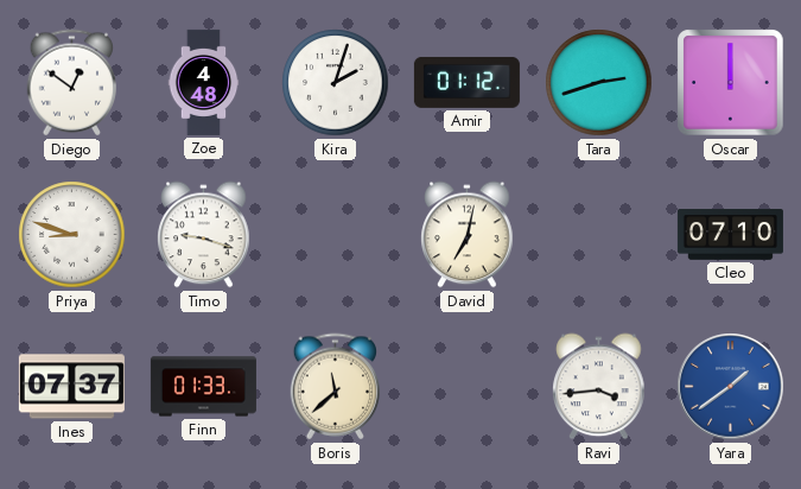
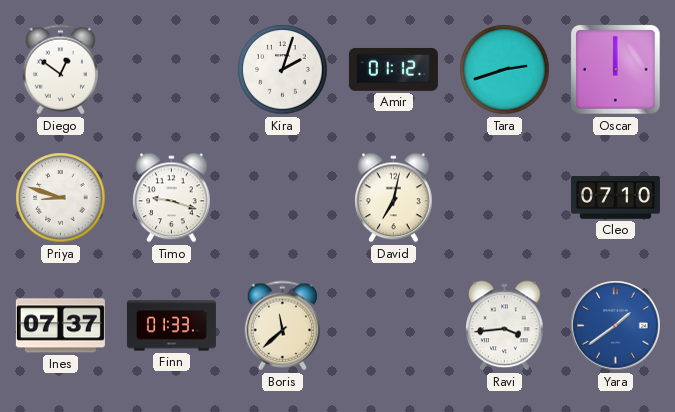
Zoe: 4:48 -> none (204, 82)
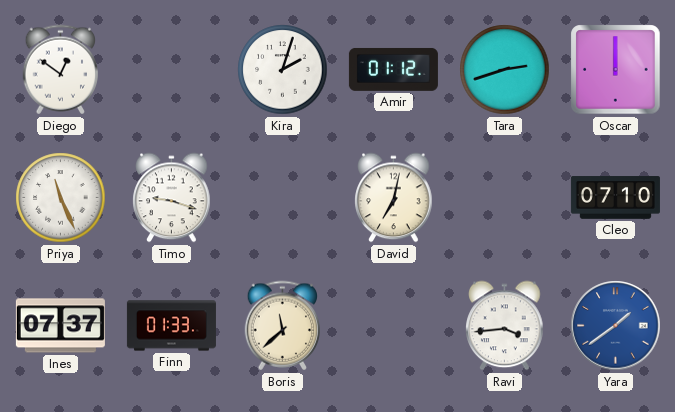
Priya: 8:48 -> 11:26 (61, 198)
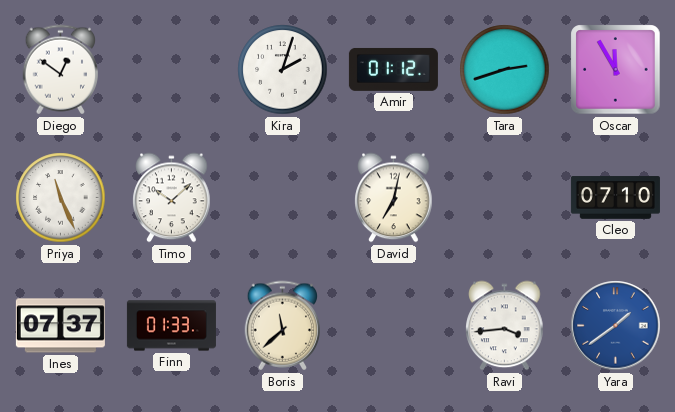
Oscar: 12:00 -> 11:55 (616, 70)
Timo: 9:18 -> 10:08 (172, 198)
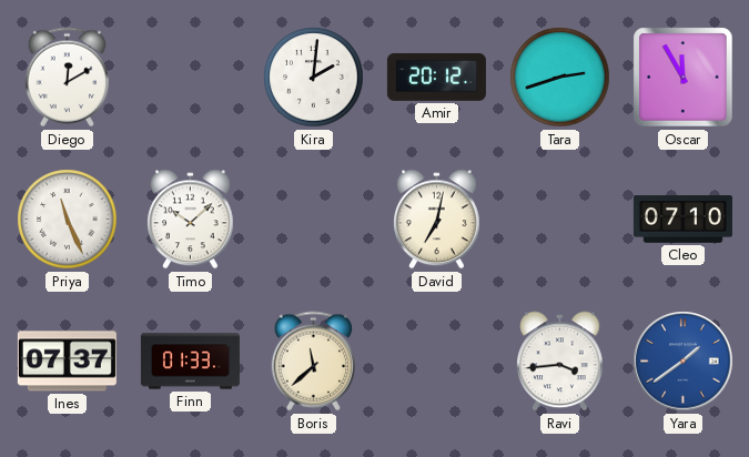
Diego: 12:51 -> 12:10 (68, 78)
Kira: 2:03 -> 2:01 (314, 78)
Amir: 01:12 -> 20:12 (436, 77)
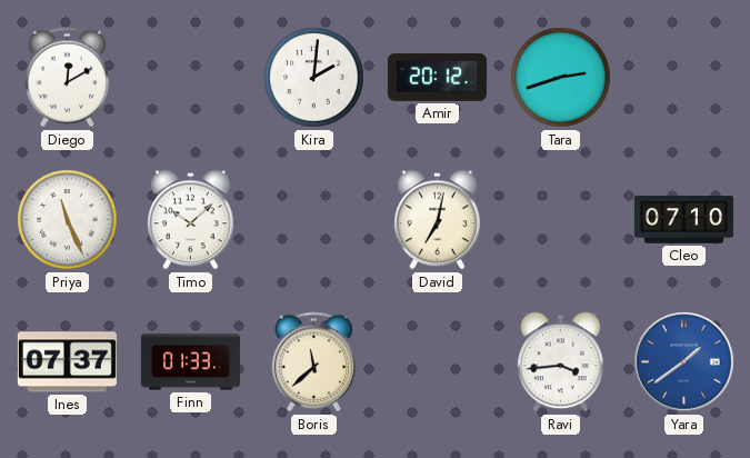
Oscar: 11:55 -> none (684, 78)
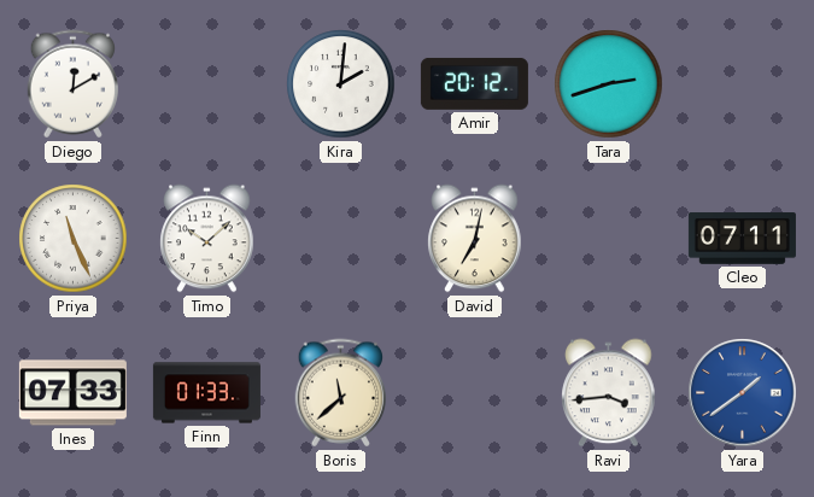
Cleo: 07:10 -> 07:11 (742, 239)
Ines: 07:37 -> 07:33 (72, 393)
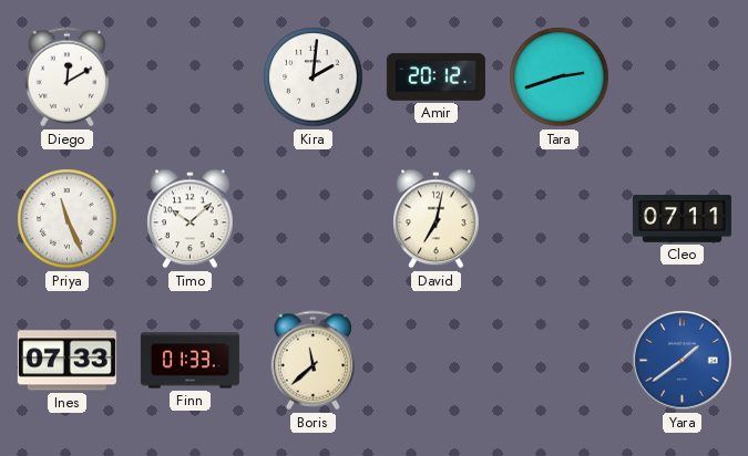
Ravi: 3:44 -> none (609, 393)
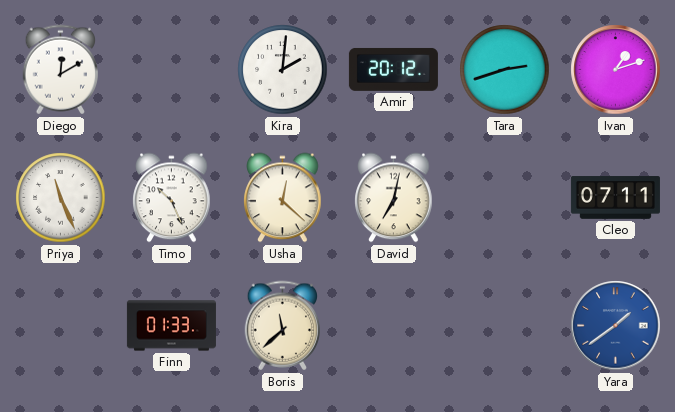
Ivan: none -> 1:12 (616, 70)
Timo: 10:08 -> 10:26 (172, 198)
Usha: none -> 12:22 (283, 198)
Ines: 07:33 -> none (66, 361)
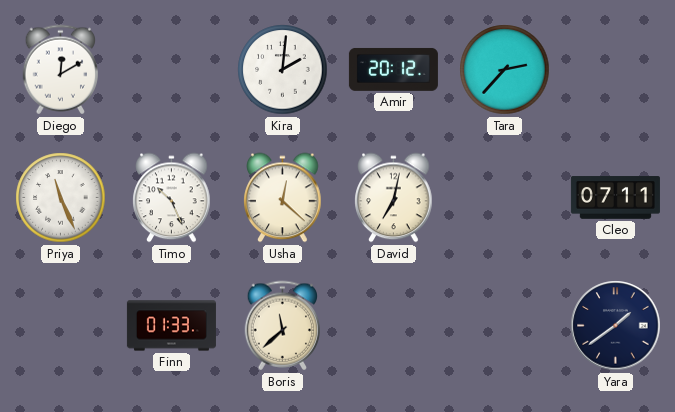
Tara: 2:42 -> 2:37 (505, 70)
Ivan: 1:12 -> none (616, 70)
Yara dial: blue -> navy (616, 326)
